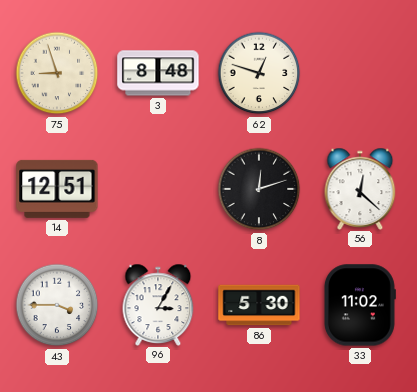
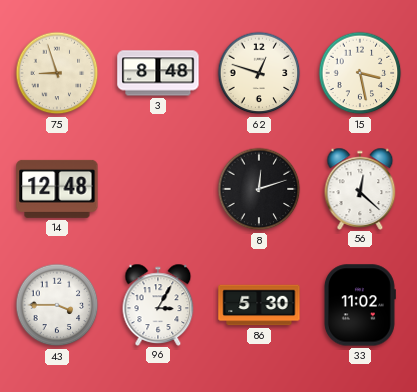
15: none -> 3:28 (360, 73)
14: 12:51 -> 12:48 (57, 189)
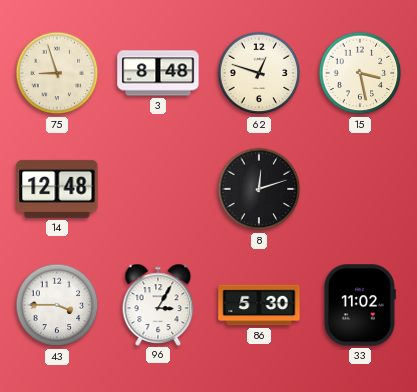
56: 12:22 -> none (360, 188)
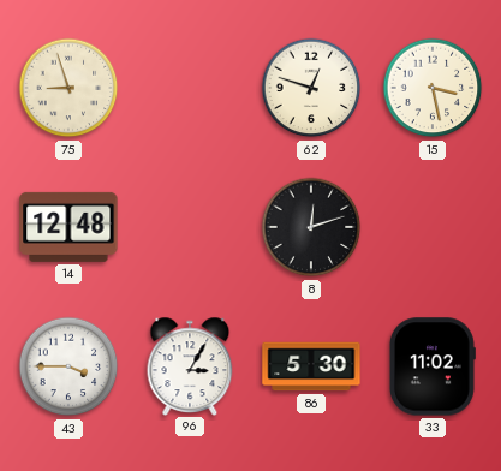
3: 8:48 -> none (158, 73)
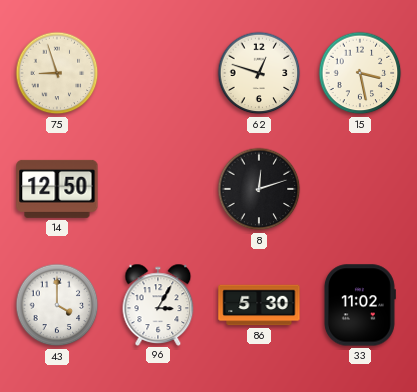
14: 12:48 -> 12:50 (57, 189)
43: 3:45 -> 4:00 (57, 305)
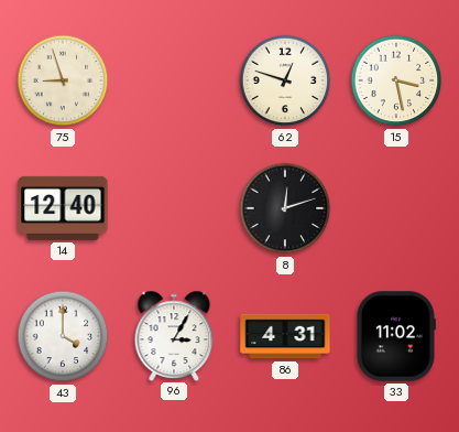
14: 12:50 -> 12:40 (63, 208)
86: 5:30 -> 4:31 (285, 336)
